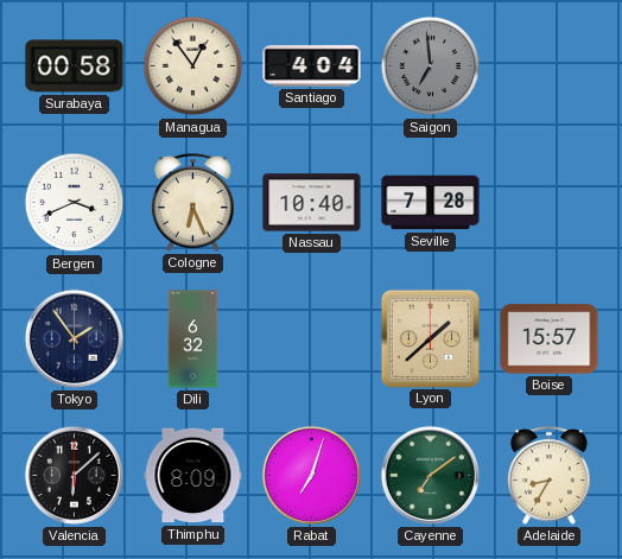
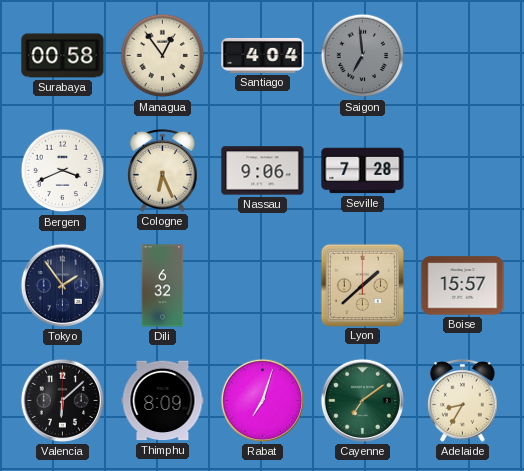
Nassau: 10:40 -> 9:06 (263, 171)
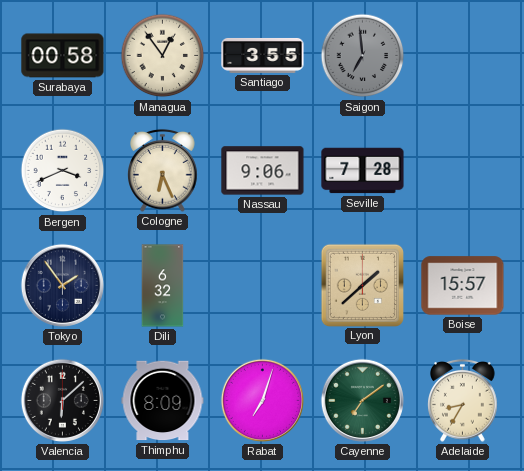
Santiago: 4:04 -> 3:55 (263, 55)
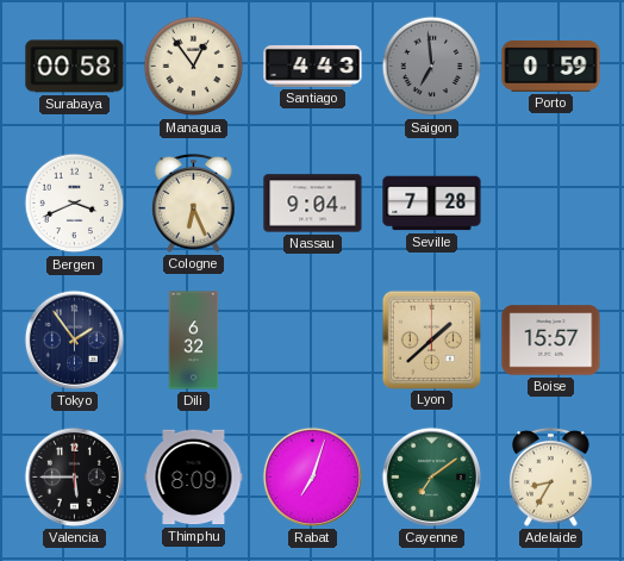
Santiago: 3:55 -> 4:43 (313, 66)
Porto: none -> 0:59 (551, 66)
Nassau: 9:06 -> 9:04 (313, 204)
Valencia: 6:08 -> 5:45 (74, 476)
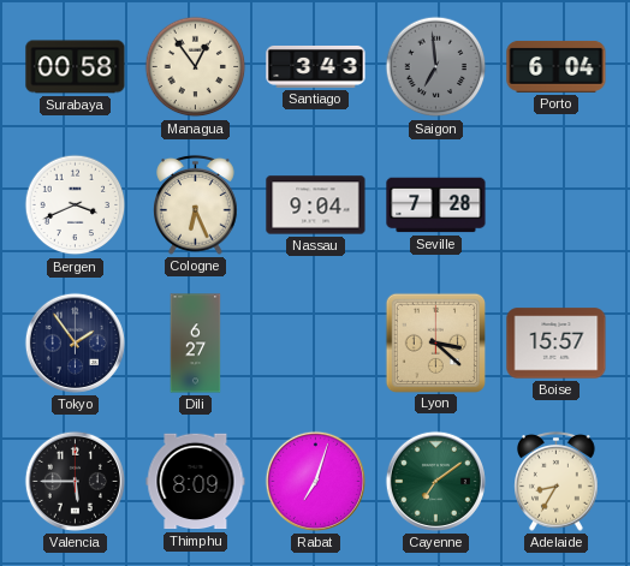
Santiago: 4:43 -> 3:43 (316, 66)
Porto: 0:59 -> 6:04 (557, 66)
Dili: 6:32 -> 6:27 (196, 344)
Lyon: 1:38 -> 3:22 (435, 342)
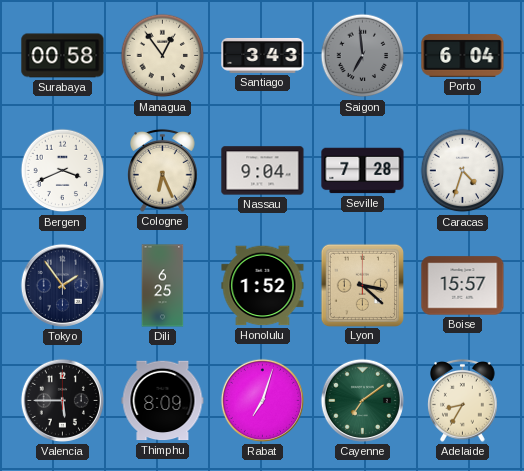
Caracas: none -> 4:33 (463, 171)
Dili: 6:27 -> 6:25 (163, 286)
Honolulu: none -> 1:52 (263, 286)
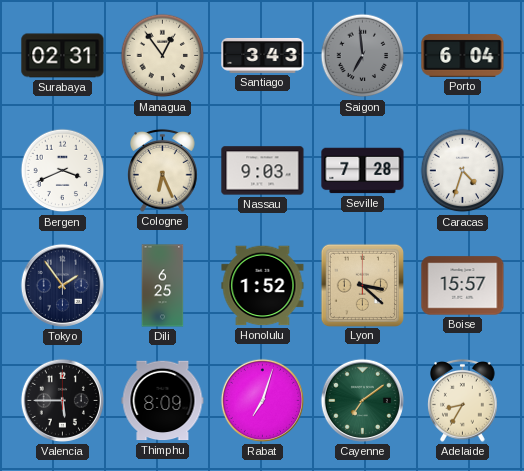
Surabaya: 00:58 -> 02:31 (63, 56)
Nassau: 9:04 -> 9:03 (263, 171)
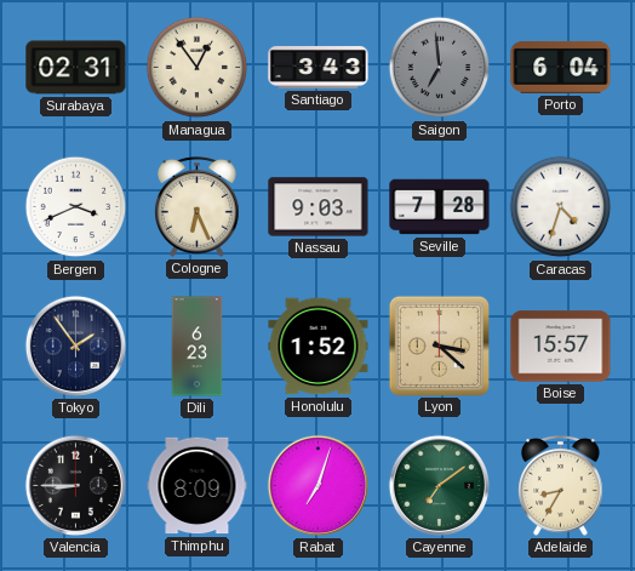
Dili: 6:25 -> 6:23 (198, 347)
Valencia: 5:45 -> 8:45 (75, 485)
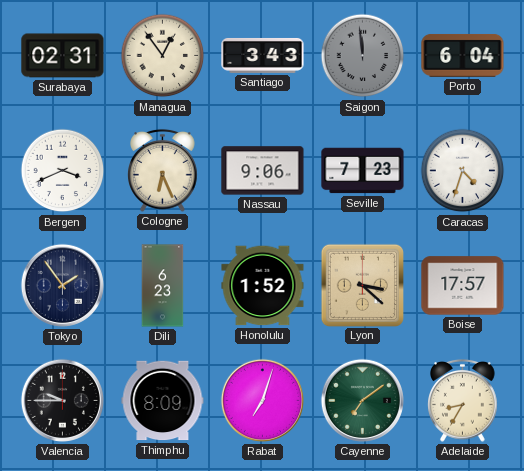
Saigon: 6:59 -> 11:59 (363, 56)
Nassau: 9:03 -> 9:06 (263, 171)
Seville: 7:28 -> 7:23 (363, 171)
Boise: 15:57 -> 17:57 (463, 286)
Valencia: 8:45 -> 9:45 (62, 400)
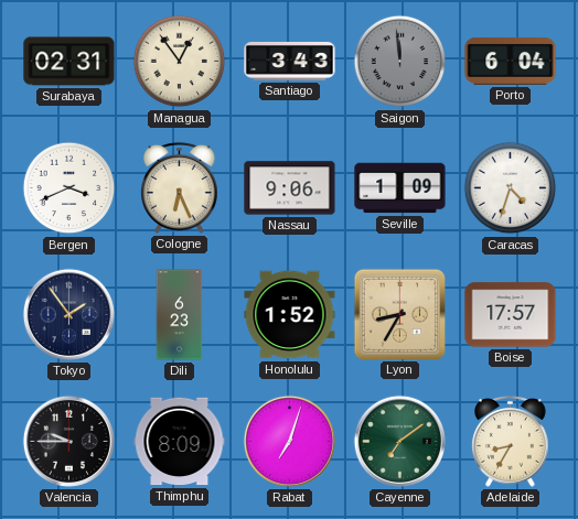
Seville: 7:23 -> 1:09 (400, 188)
Lyon: 3:22 -> 8:35 (399, 314)
